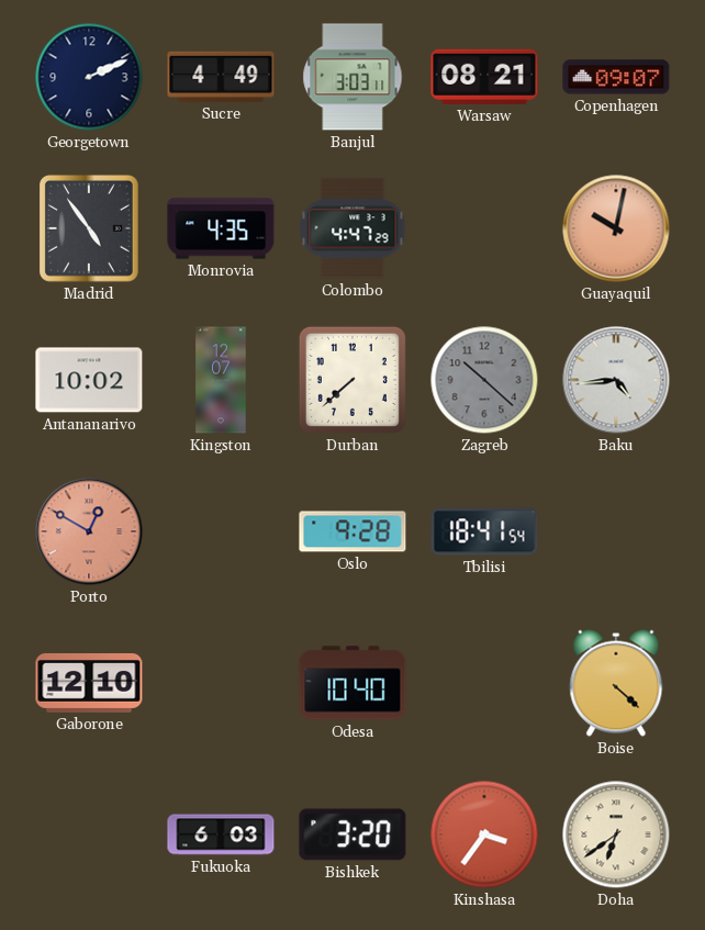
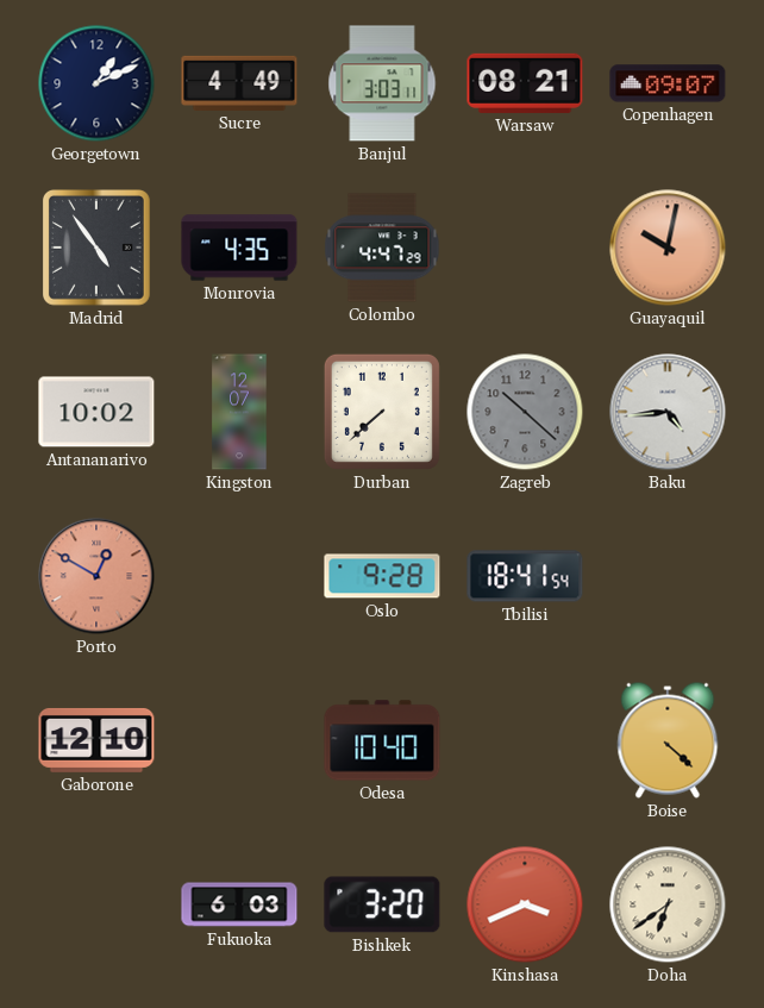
Georgetown: 2:11 -> 1:11 (96, 83)
Kinshasa: 3:36 -> 3:41 (525, 904)
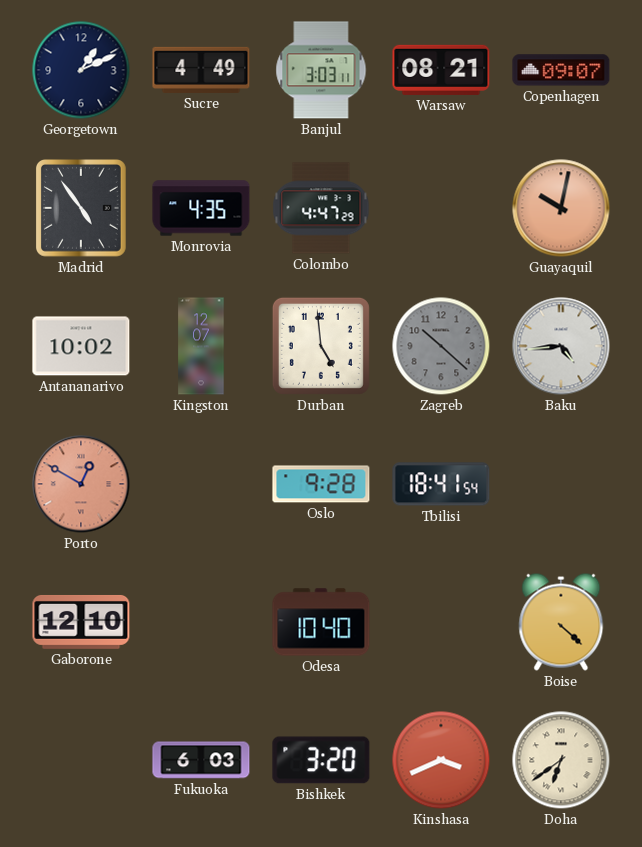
Durban: 7:38 -> 4:59 (321, 346)
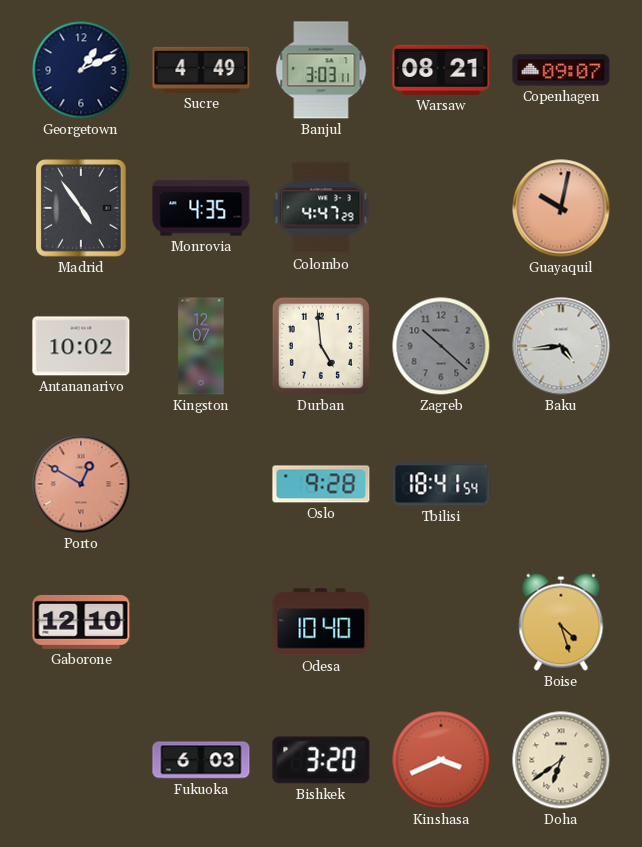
Boise: 4:22 -> 4:27 (561, 622)
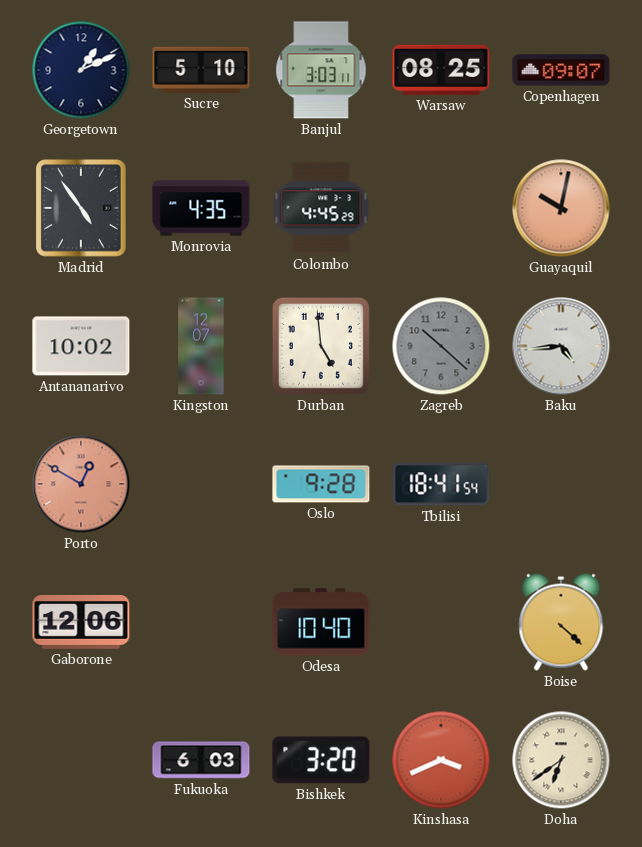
Sucre: 4:49 -> 5:10 (201, 70)
Warsaw: 08:21 -> 08:25 (441, 70)
Colombo: 4:47 -> 4:45 (321, 208)
Gaborone: 12:10 -> 12:06 (81, 622)
Boise: 4:27 -> 4:22 (561, 622)
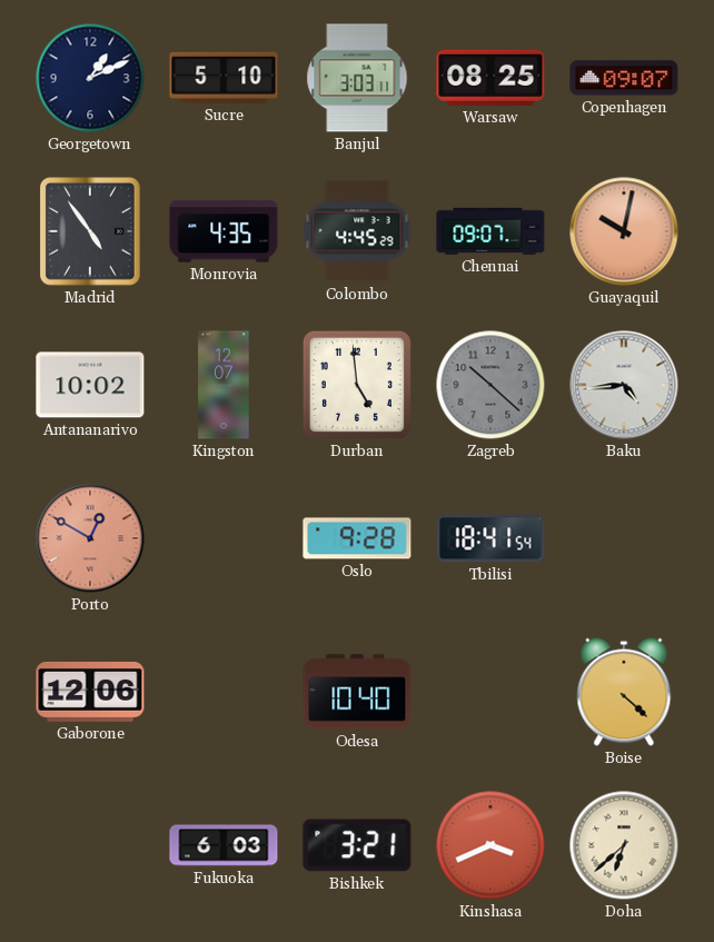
Chennai: none -> 09:07 (490, 231)
Bishkek: 3:20 -> 3:21 (357, 845)
Doha: 6:39 -> 6:38 (624, 845)
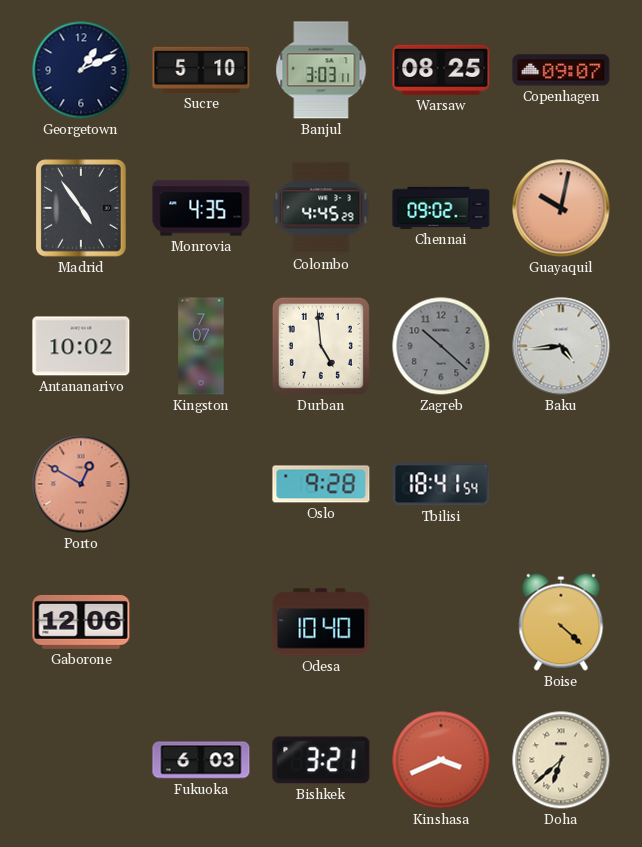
Chennai: 09:07 -> 09:02 (441, 208)
Kingston: 12:07 -> 7:07 (201, 346)
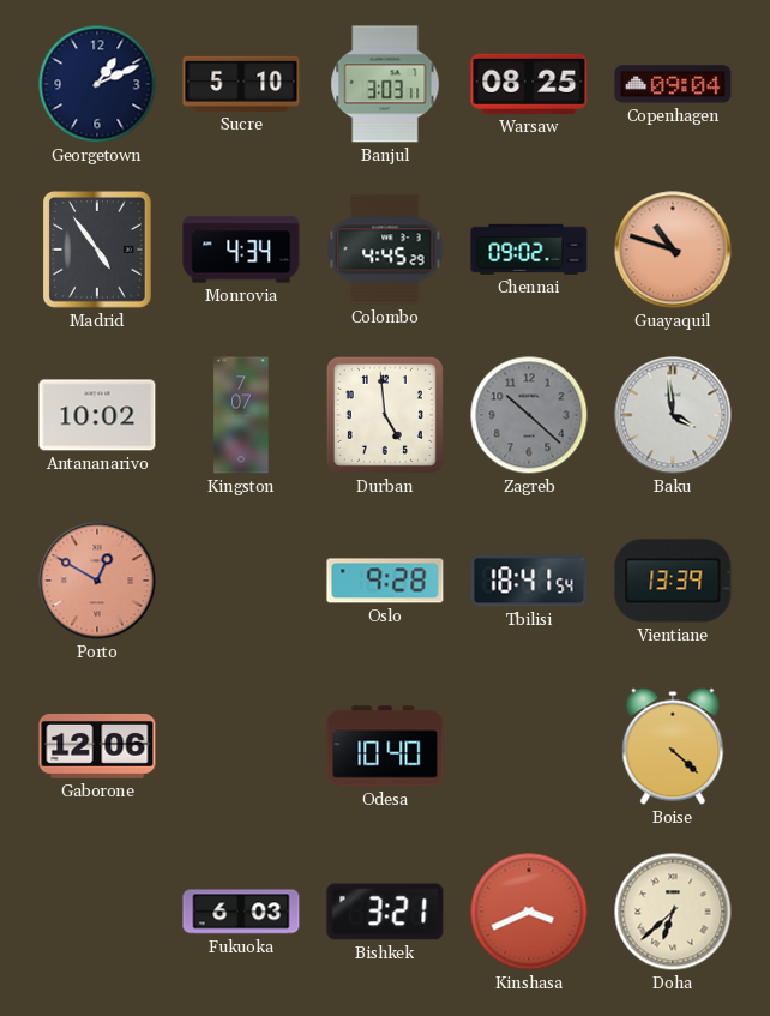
Copenhagen: 09:07 -> 09:04 (673, 84)
Monrovia: 4:35 -> 4:34 (241, 250)
Guayaquil: 10:02 -> 10:48 (673, 250)
Baku: 4:44 -> 3:59 (673, 415)
Vientiane: none -> 13:39 (673, 581)
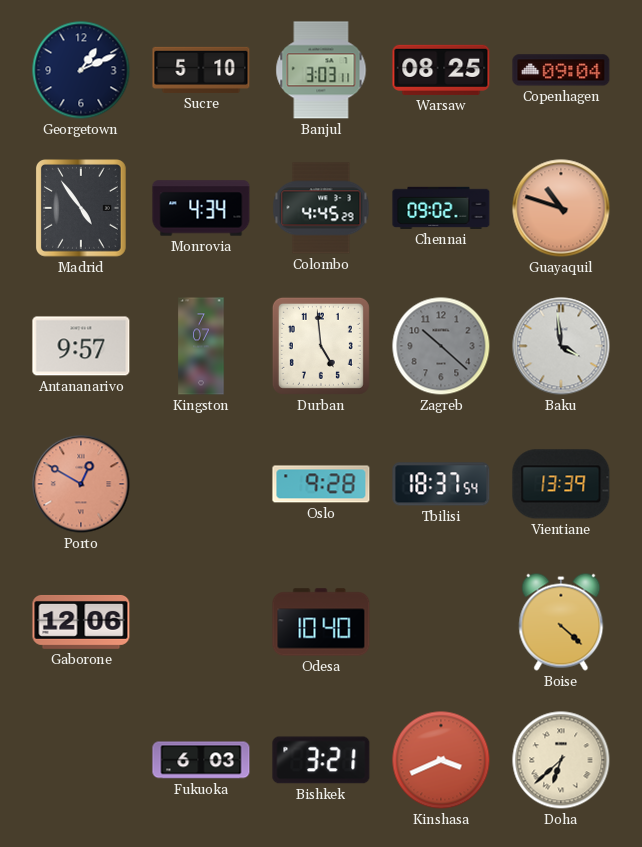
Antananarivo: 10:02 -> 9:57 (81, 346)
Tbilisi: 18:41 -> 18:37 (441, 484)
